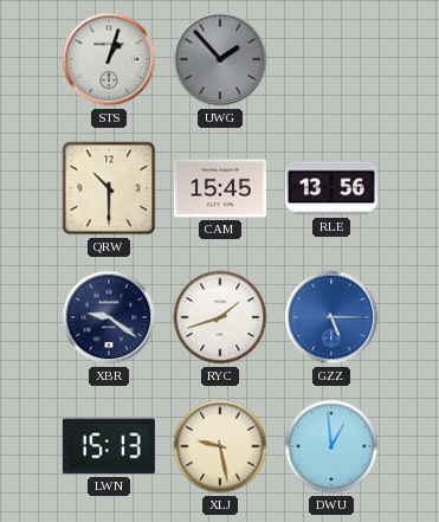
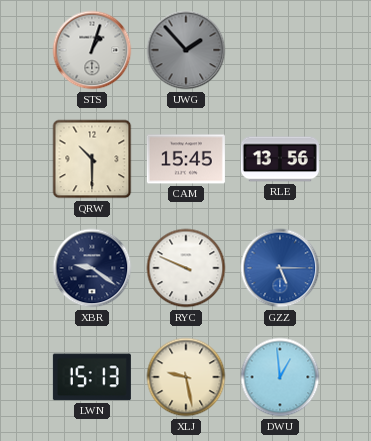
RYC: 1:42 -> 9:49 (186, 268)
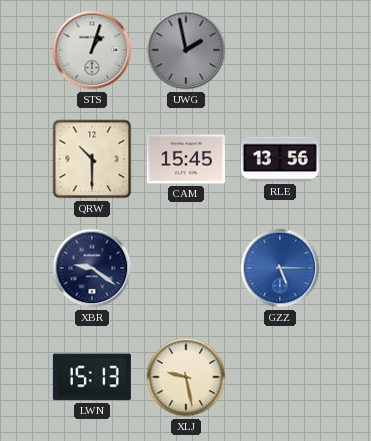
UWG: 1:53 -> 1:58 (186, 50)
RYC: 9:49 -> none (186, 268)
DWU: 12:59 -> none (280, 377)
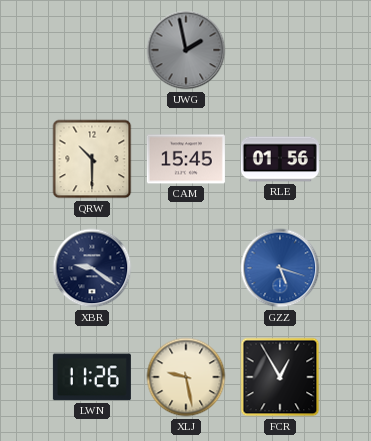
STS: 1:03 -> none (92, 50)
RLE: 13:56 -> 01:56 (280, 159)
GZZ: 5:15 -> 5:18 (280, 268)
LWN: 15:13 -> 11:26 (92, 377)
FCR: none -> 12:55 (280, 377)
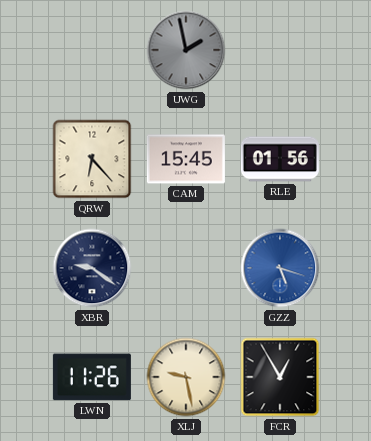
QRW: 10:30 -> 6:23 (92, 159)
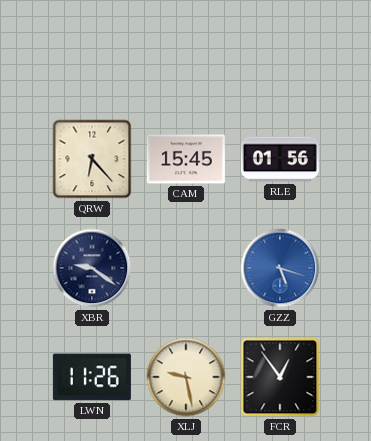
UWG: 1:58 -> none (186, 50)
FCR: 12:55 -> 12:54 (280, 377)
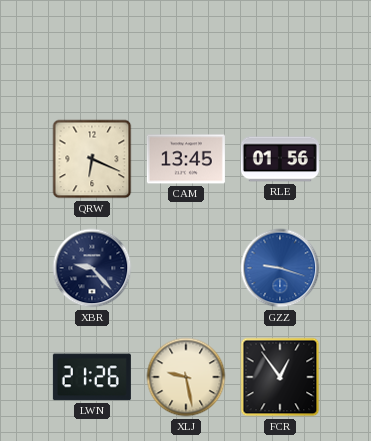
QRW: 6:23 -> 6:19 (92, 159)
CAM: 15:45 -> 13:45 (186, 159)
XBR: 9:21 -> 9:23 (92, 268)
GZZ: 5:18 -> 9:18 (280, 268)
LWN: 11:26 -> 21:26 (92, 377)
